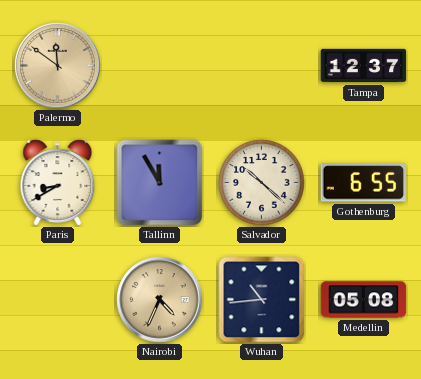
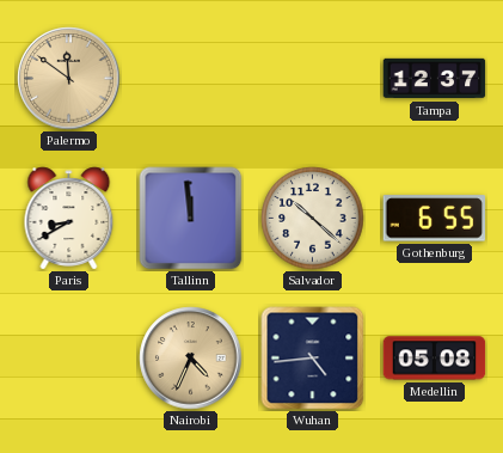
Tallinn: 11:55 -> 11:59 (191, 219)
Wuhan: 10:44 -> 4:44 (313, 359)
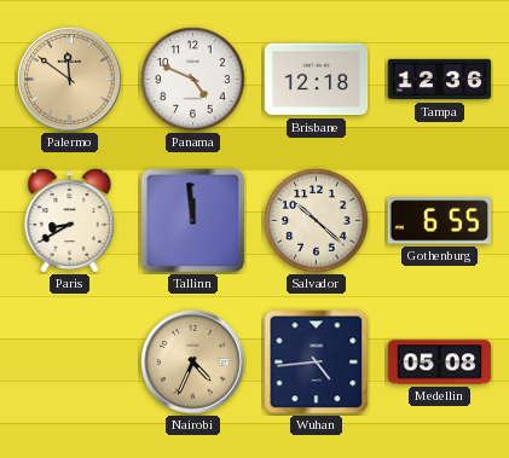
Panama: none -> 4:49 (193, 80)
Brisbane: none -> 12:18 (317, 80)
Tampa: 12:37 -> 12:36 (440, 80)
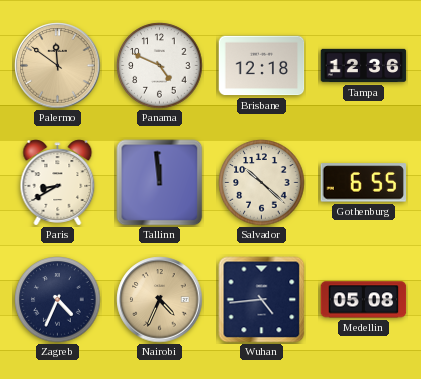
Zagreb: none -> 4:34 (58, 300)
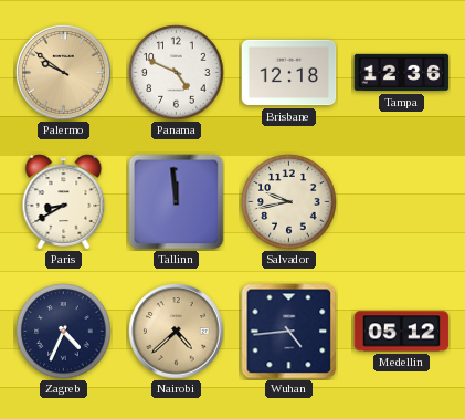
Palermo: 11:51 -> 9:51 (64, 73)
Salvador: 10:22 -> 9:43 (289, 202)
Gothenburg: 6:55 -> none (364, 183)
Nairobi: 4:34 -> 4:38 (177, 332)
Medellin: 05:08 -> 05:12 (402, 332)
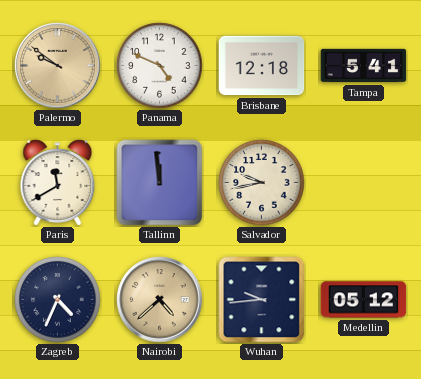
Tampa: 12:36 -> 5:41 (364, 66)
Paris: 8:40 -> 11:40 (58, 183)
Wuhan: 4:44 -> 9:44 (262, 300)
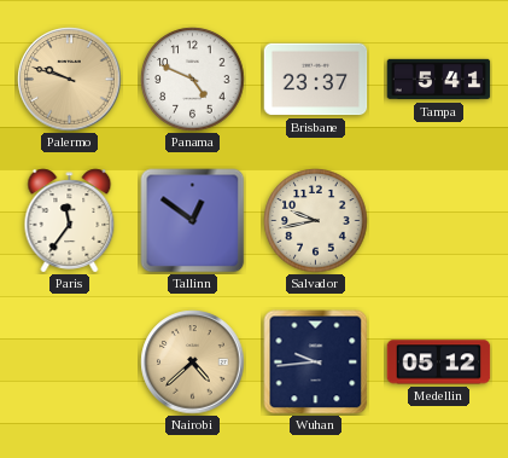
Palermo: 9:51 -> 9:48 (70, 80)
Brisbane: 12:18 -> 23:37 (316, 80)
Paris: 11:40 -> 11:36 (70, 221)
Tallinn: 11:59 -> 12:51 (193, 221)
Zagreb: 4:34 -> none (58, 300)
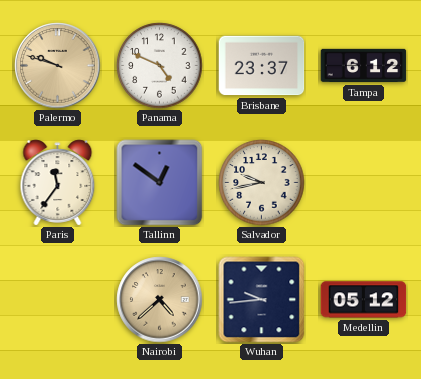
Tampa: 5:41 -> 6:12 (364, 66)
